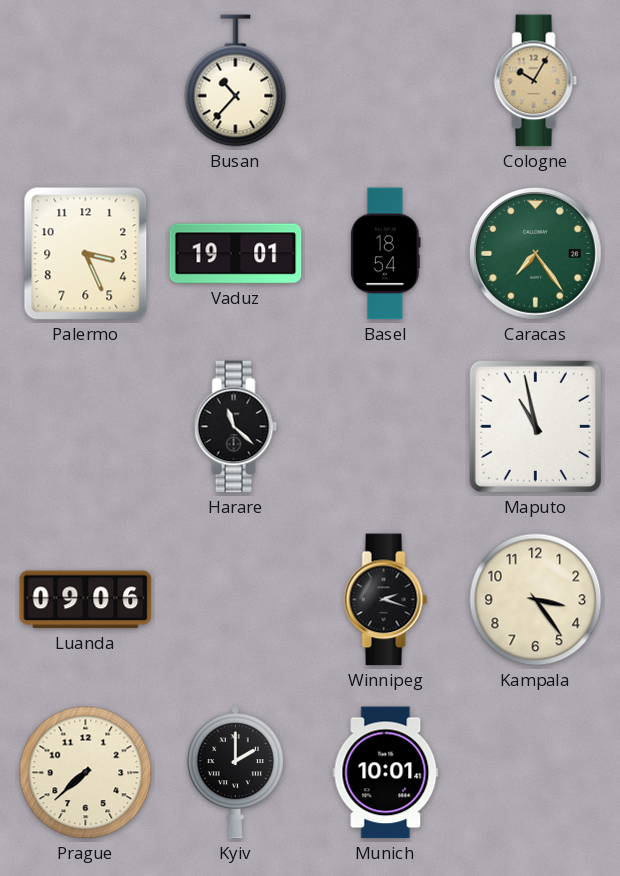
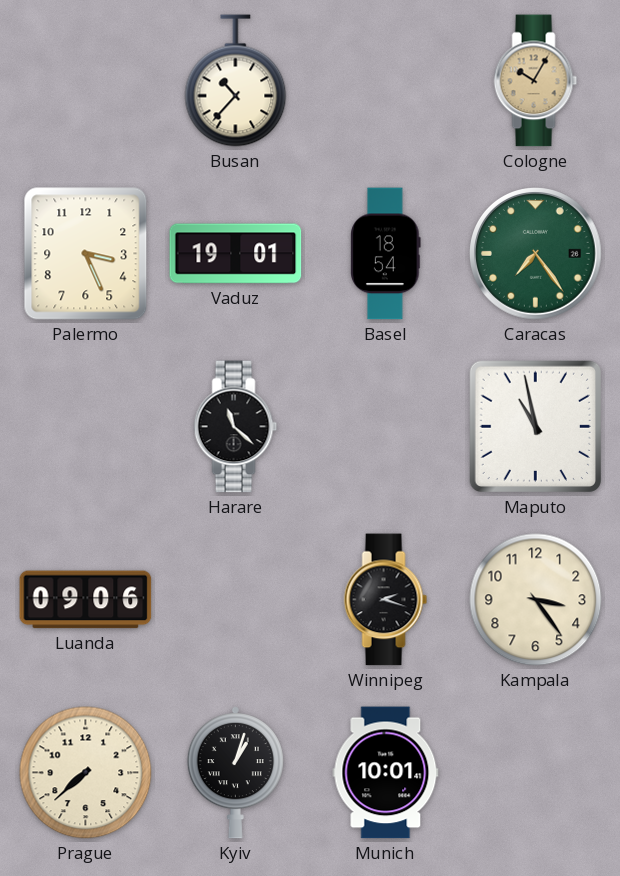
Kyiv: 2:00 -> 1:03 (235, 773)
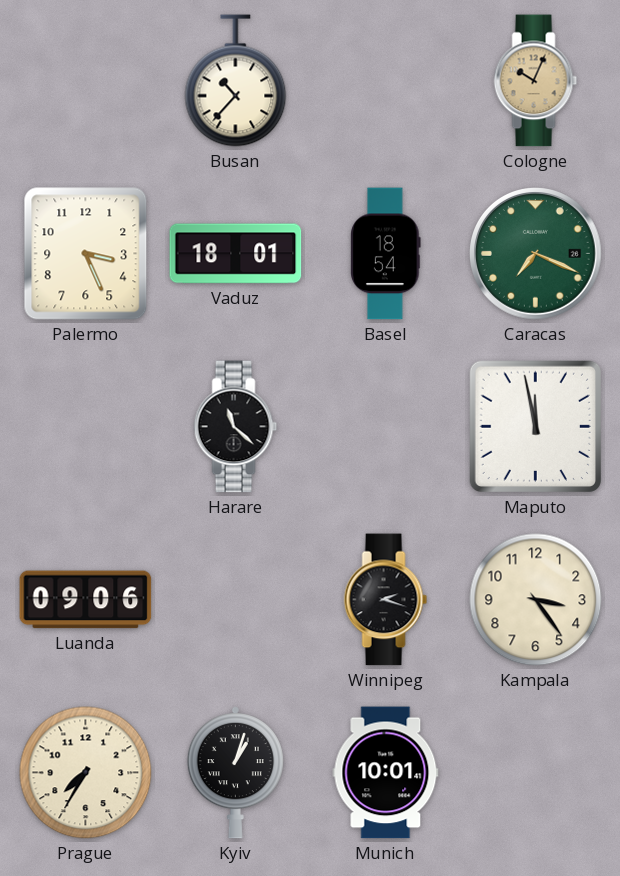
Cologne: 10:05 -> 10:04 (536, 81)
Vaduz: 19:01 -> 18:01 (236, 254)
Caracas: 7:24 -> 7:19 (536, 254)
Maputo: 10:58 -> 11:58 (535, 426)
Prague: 7:38 -> 7:35 (86, 773)
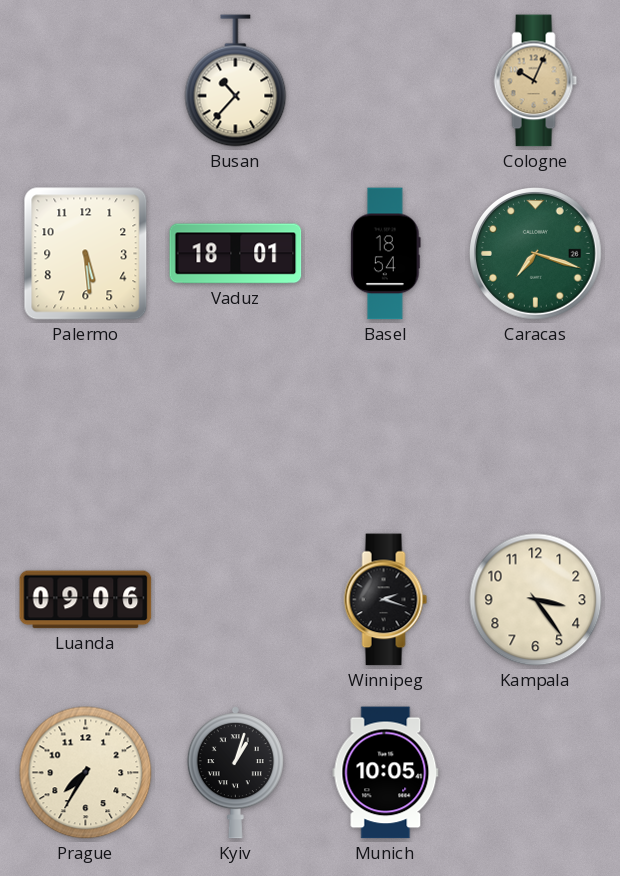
Palermo: 3:26 -> 5:29 (86, 254)
Caracas: 7:19 -> 7:18 (536, 254)
Harare: 11:22 -> none (236, 427)
Maputo: 11:58 -> none (535, 426)
Munich: 10:01 -> 10:05 (386, 773)
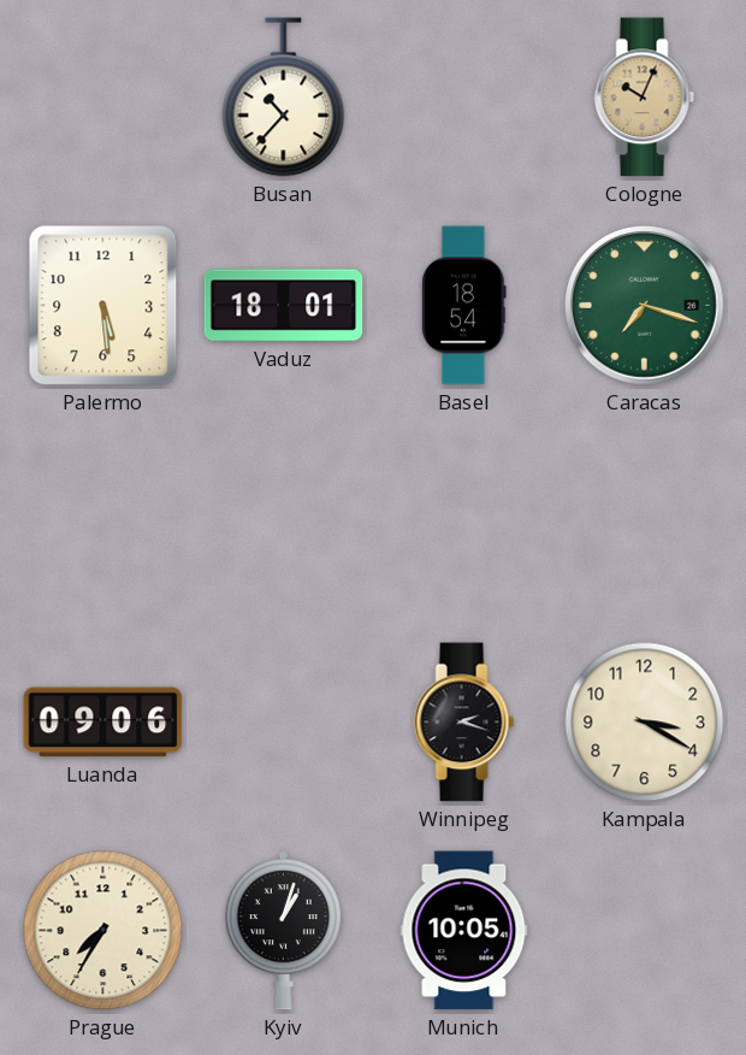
Kampala: 3:24 -> 3:20 (645, 723)
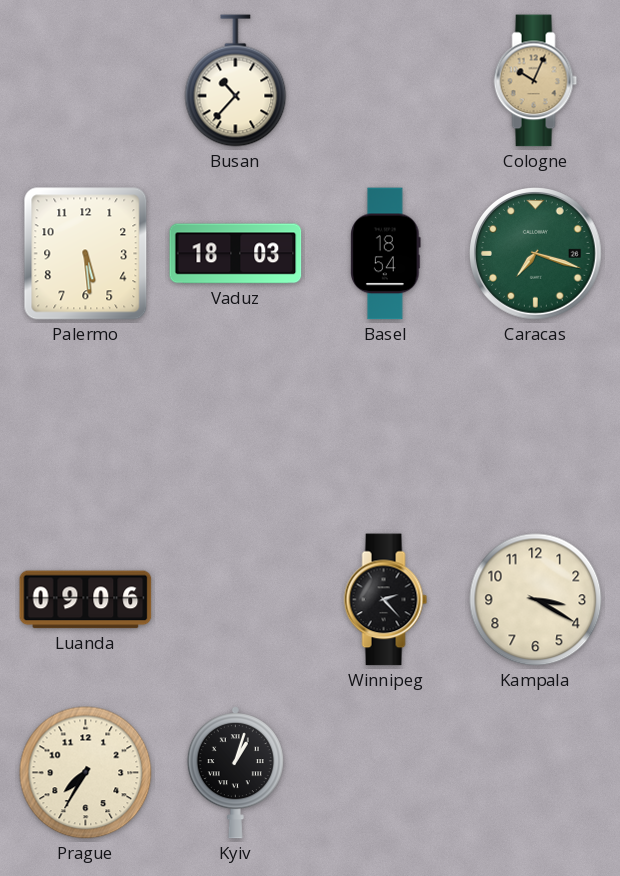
Vaduz: 18:01 -> 18:03 (236, 254)
Winnipeg: 2:18 -> 2:23 (386, 600)
Munich: 10:05 -> none (464, 931)
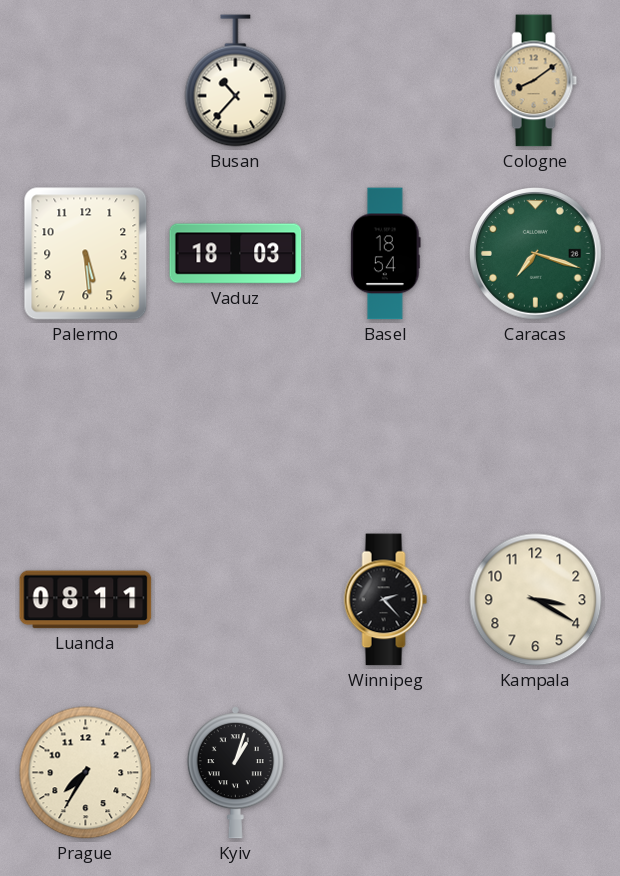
Cologne: 10:04 -> 8:09 (536, 81)
Luanda: 09:06 -> 08:11 (86, 600)
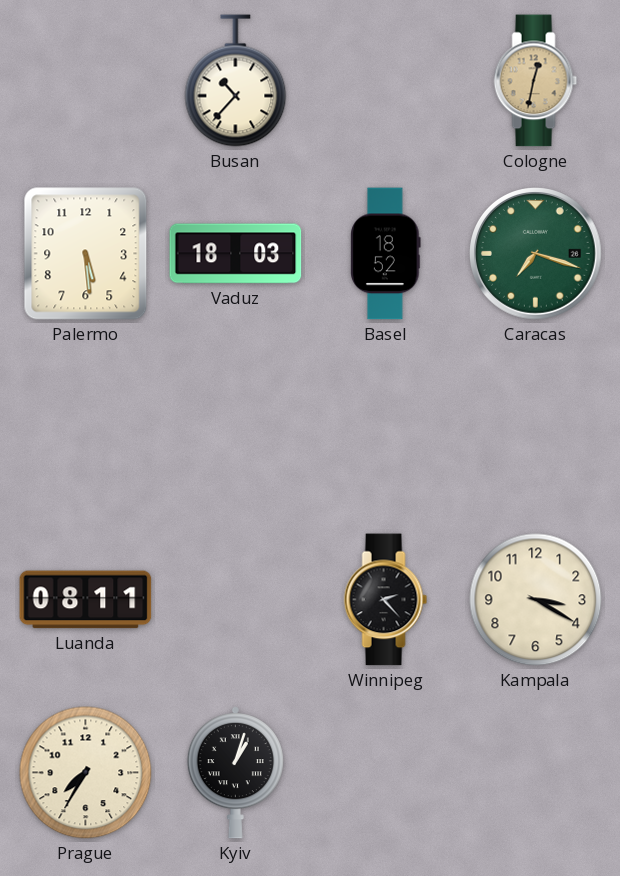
Cologne: 8:09 -> 12:32 (536, 81)
Basel: 18:54 -> 18:52 (386, 254)
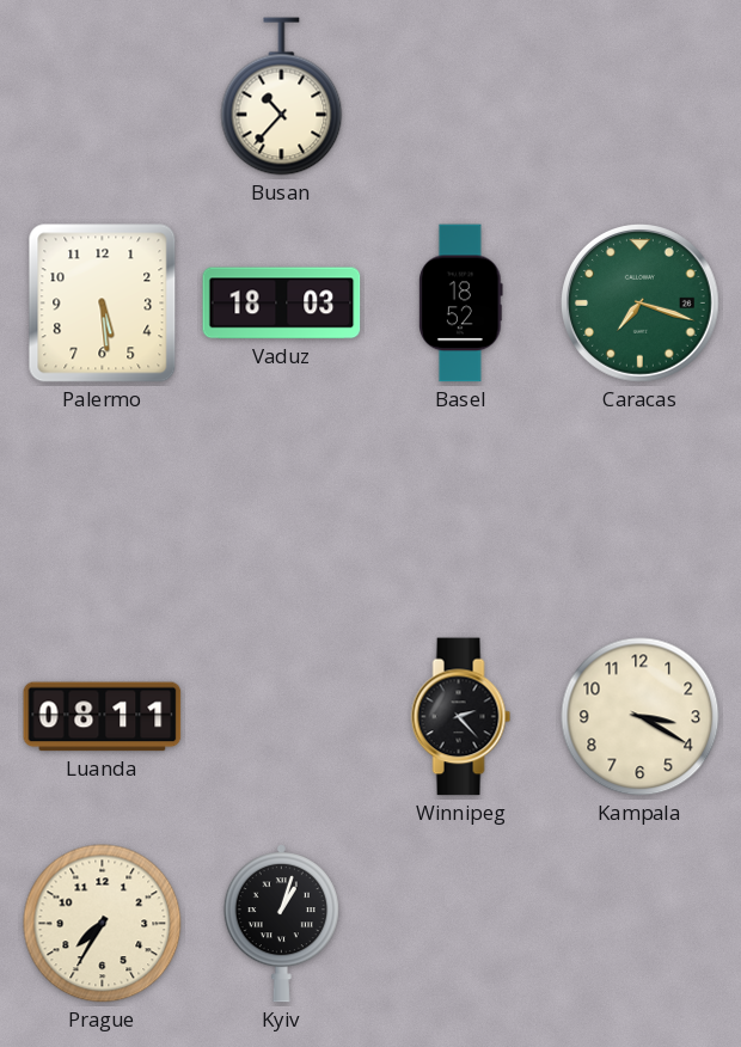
Cologne: 12:32 -> none (536, 81)
